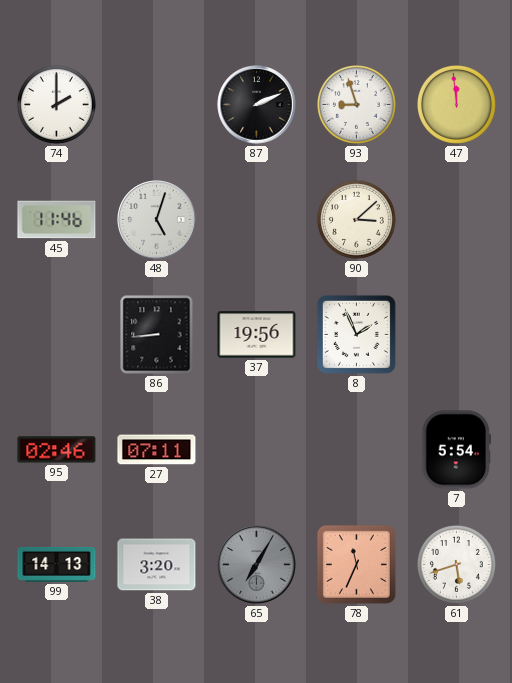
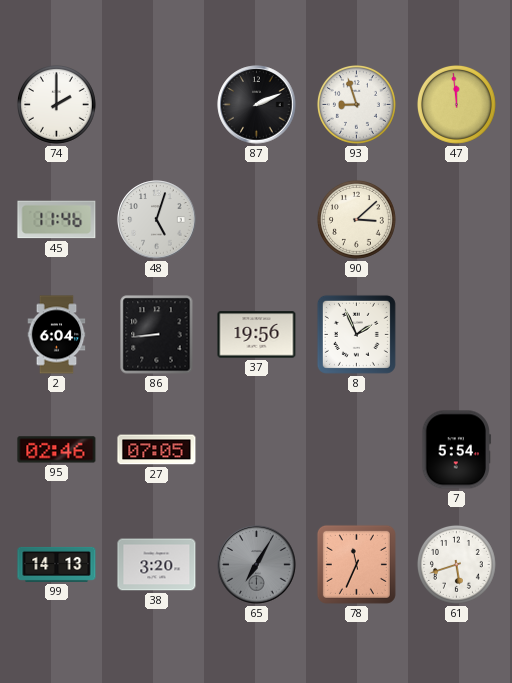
2: none -> 6:04 (57, 335)
27: 07:11 -> 07:05 (157, 450)
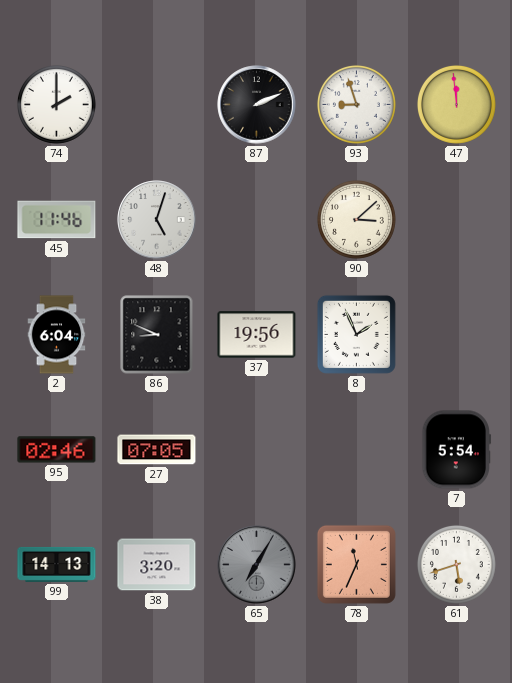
86: 8:44 -> 8:49 (157, 335)
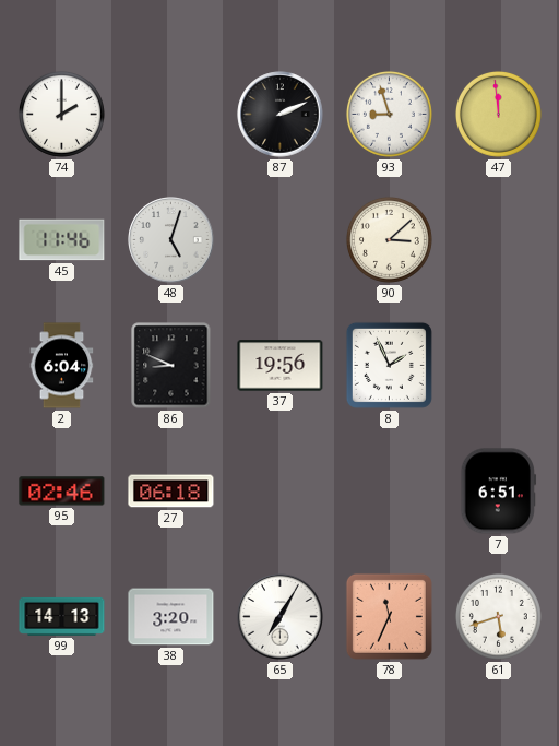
27: 07:05 -> 06:18 (171, 492)
7: 5:54 -> 6:51 (499, 492)
65 dial: grey -> white (281, 617)
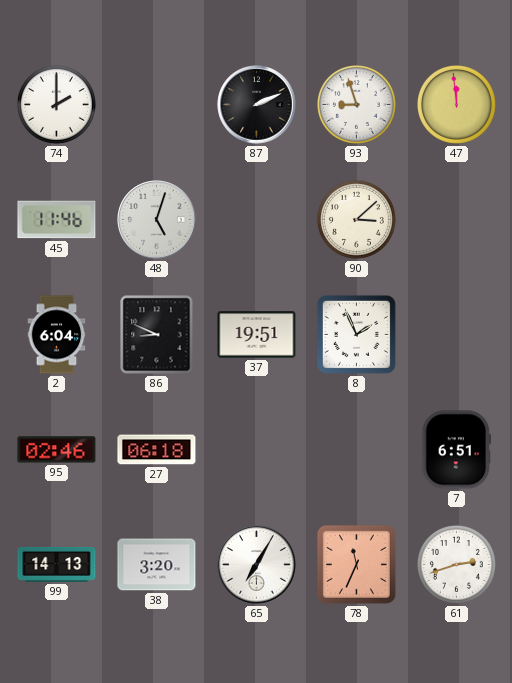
37: 19:56 -> 19:51 (257, 335)
61: 5:42 -> 2:42 (456, 564)
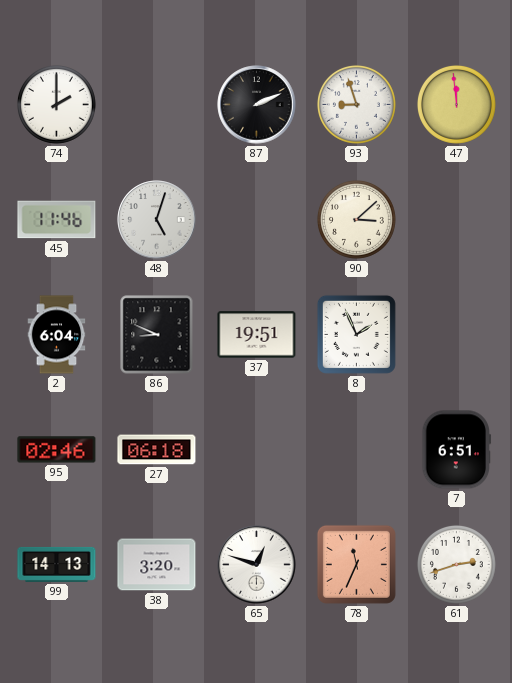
65: 7:05 -> 12:48 (257, 565)
